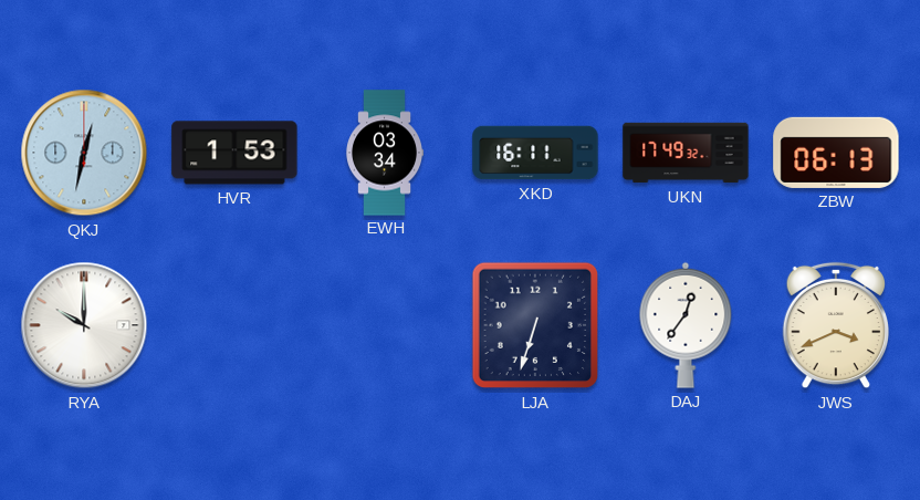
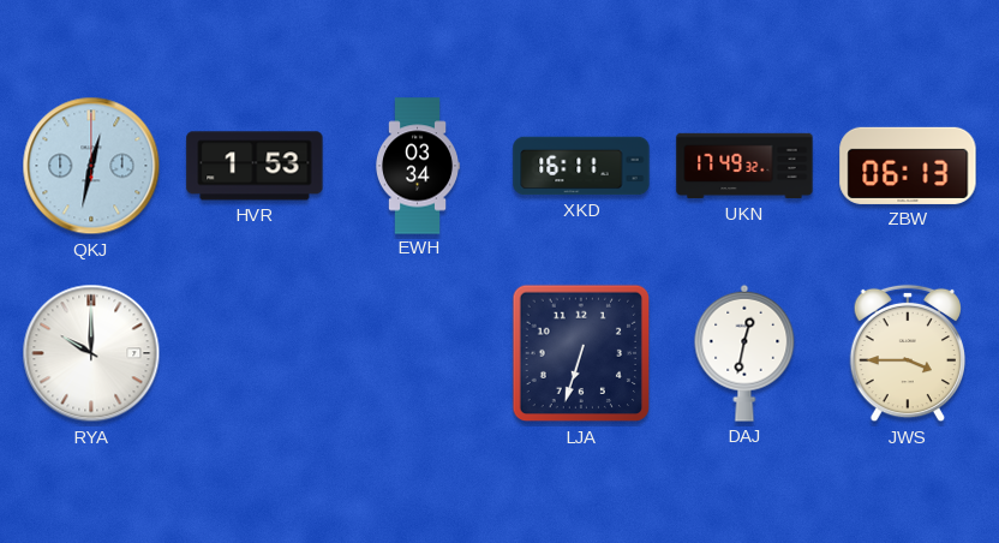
DAJ: 12:36 -> 12:32 (744, 353)
JWS: 3:41 -> 3:45 (908, 353)
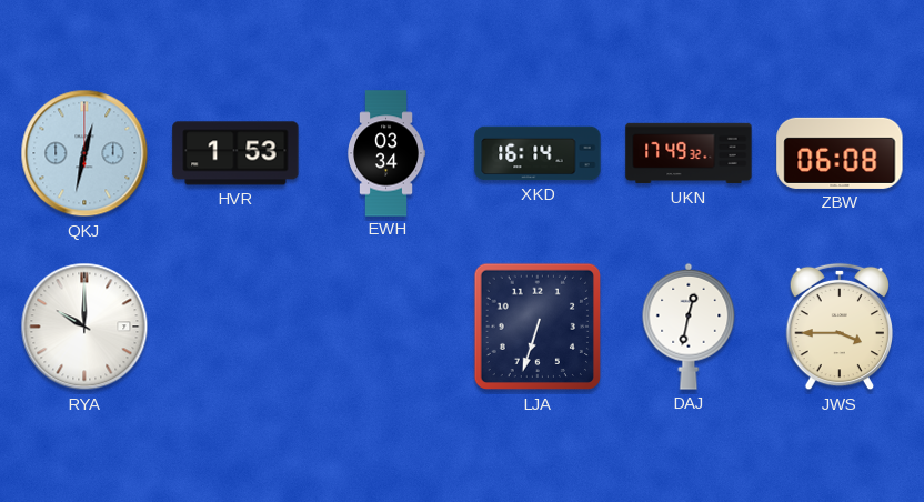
XKD: 16:11 -> 16:14 (538, 153)
ZBW: 06:13 -> 06:08 (840, 153)
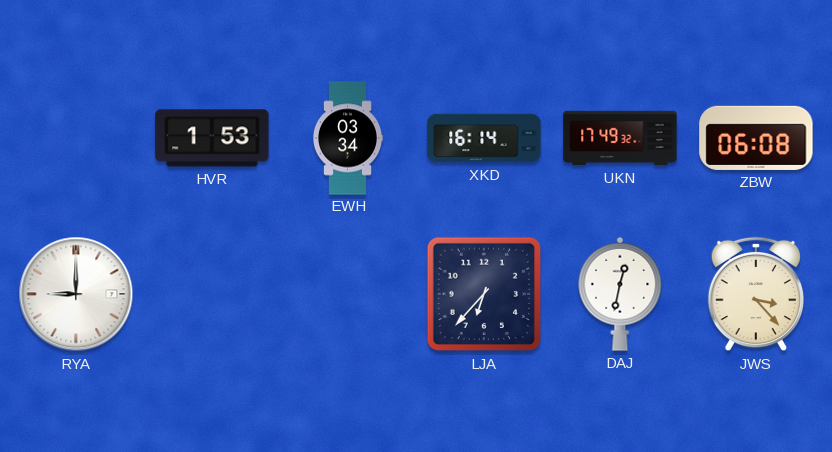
QKJ: 12:32 -> none (84, 153)
RYA: 10:00 -> 9:00 (76, 294)
LJA: 6:33 -> 6:37 (484, 294)
JWS: 3:45 -> 3:23 (756, 294)
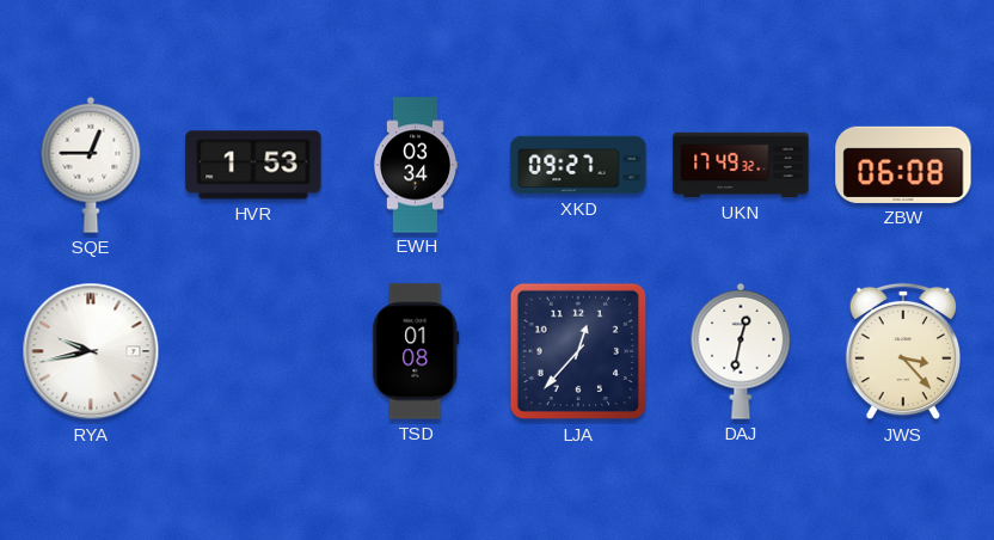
SQE: none -> 12:45 (91, 165)
XKD: 16:14 -> 09:27 (578, 165)
RYA: 9:00 -> 9:43 (91, 351)
TSD: none -> 01:08 (416, 351)
LJA: 6:37 -> 12:37 (578, 351)
